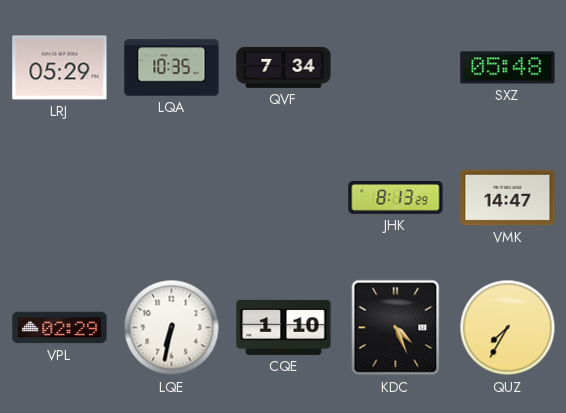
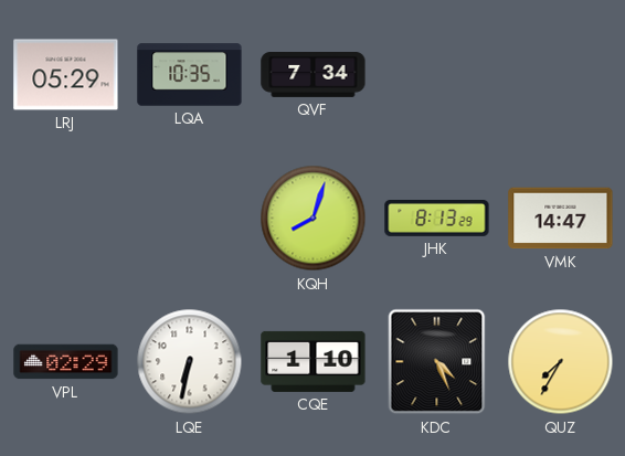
SXZ: 05:48 -> none (508, 68)
KQH: none -> 8:03 (314, 219)
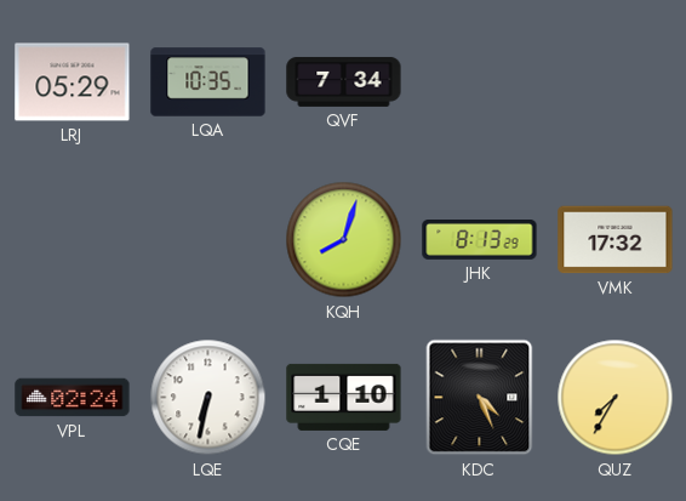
VMK: 14:47 -> 17:32 (616, 240)
VPL: 02:29 -> 02:24 (73, 398)
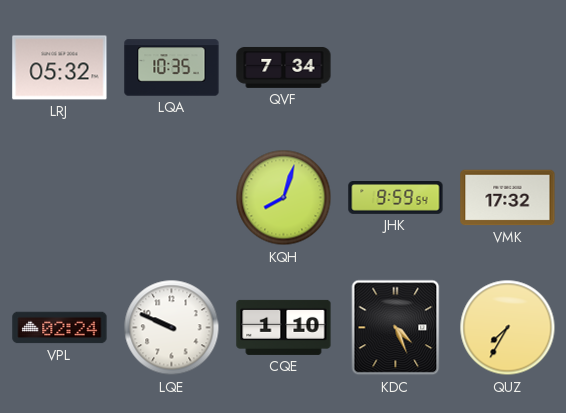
LRJ: 05:29 -> 05:32 (60, 68)
JHK: 8:13 -> 9:59 (396, 198)
LQE: 6:32 -> 9:49 (172, 328)
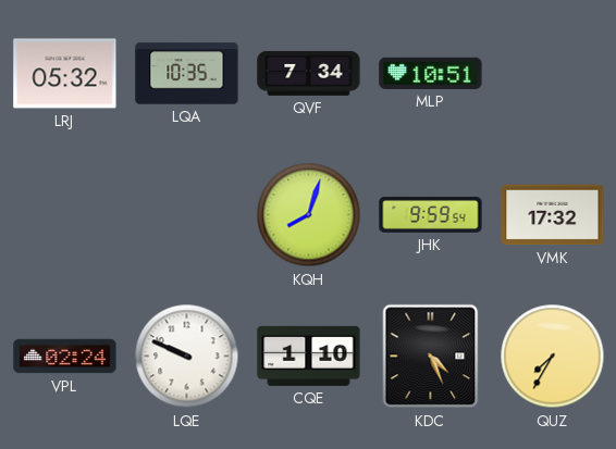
MLP: none -> 10:51 (431, 73)
